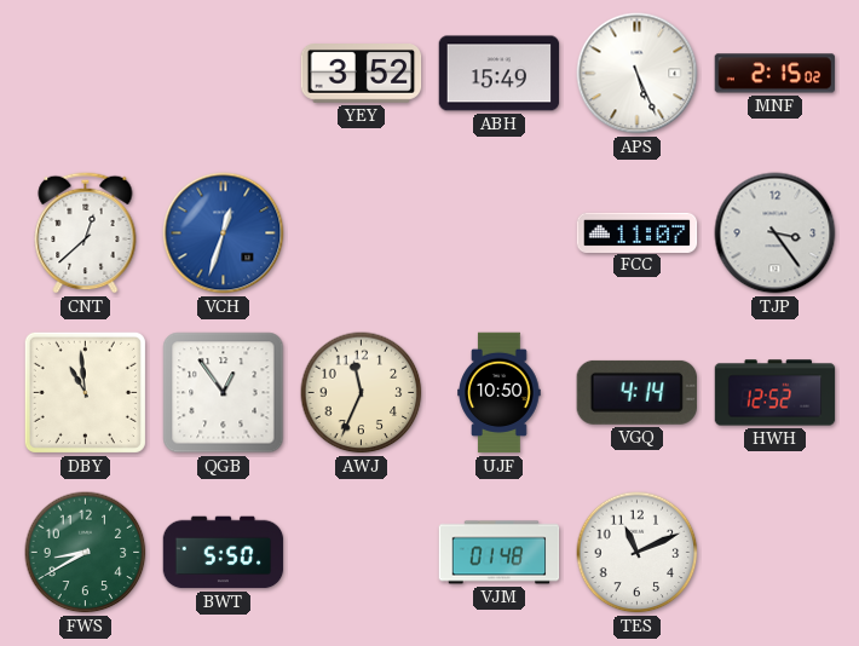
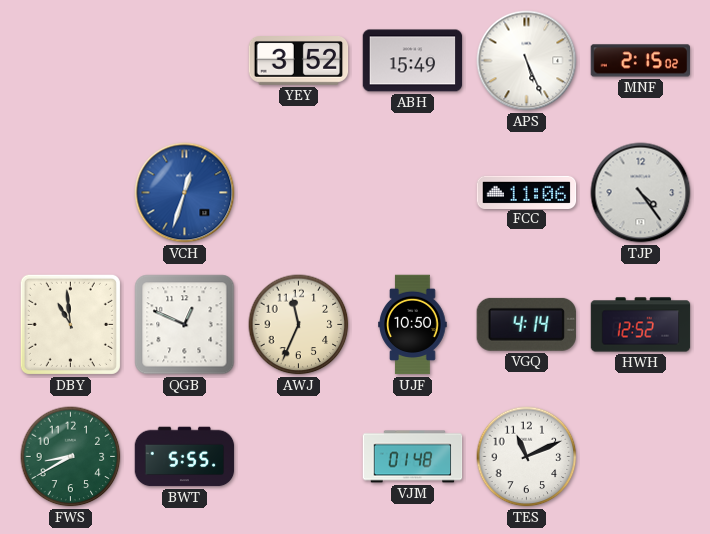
CNT: 12:38 -> none (86, 232)
FCC: 11:07 -> 11:06 (527, 192)
TJP: 3:24 -> 4:24 (641, 193)
QGB: 12:54 -> 12:49 (185, 325)
BWT: 5:50 -> 5:55 (185, 457)
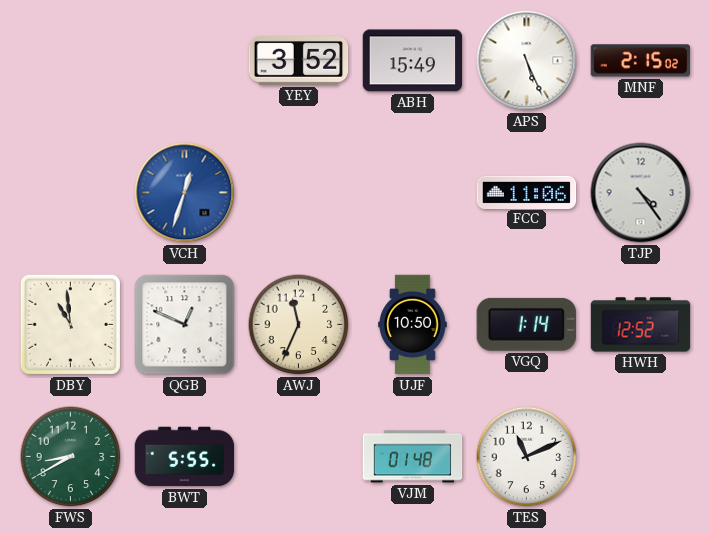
VGQ: 4:14 -> 1:14 (526, 324)
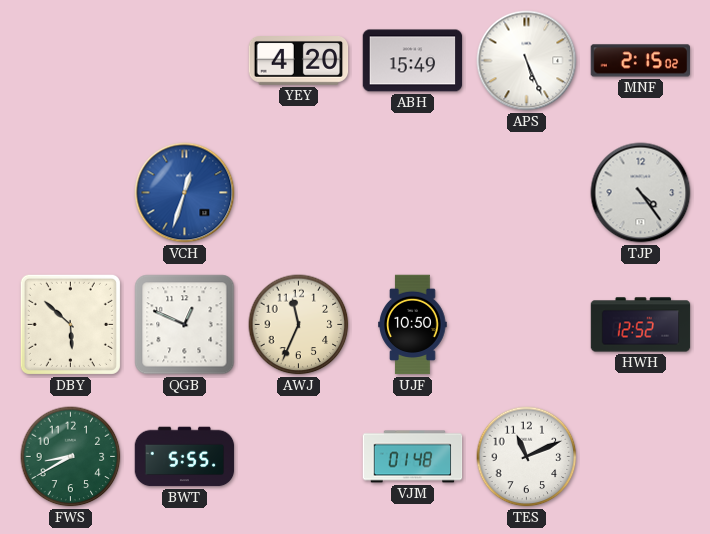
YEY: 3:52 -> 4:20 (299, 61)
FCC: 11:06 -> none (527, 192)
DBY: 10:59 -> 5:52 (70, 324)
VGQ: 1:14 -> none (526, 324)
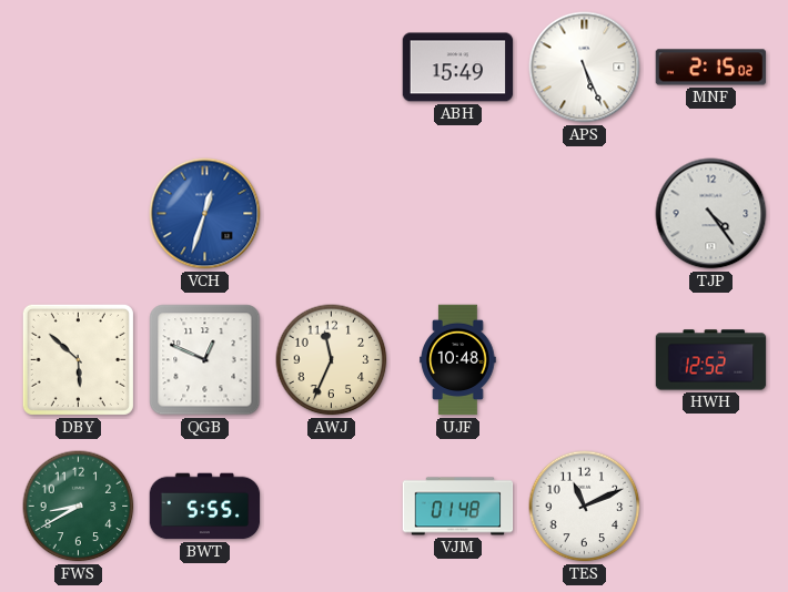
YEY: 4:20 -> none (299, 61)
UJF: 10:50 -> 10:48 (458, 360)
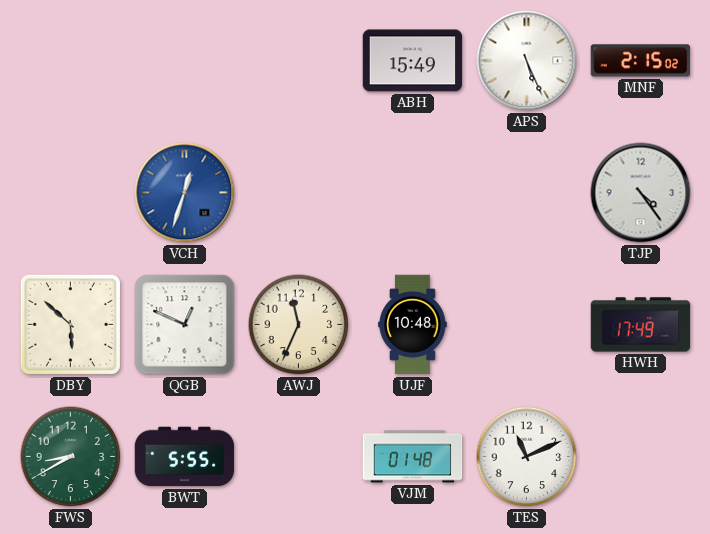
HWH: 12:52 -> 17:49 (641, 325)
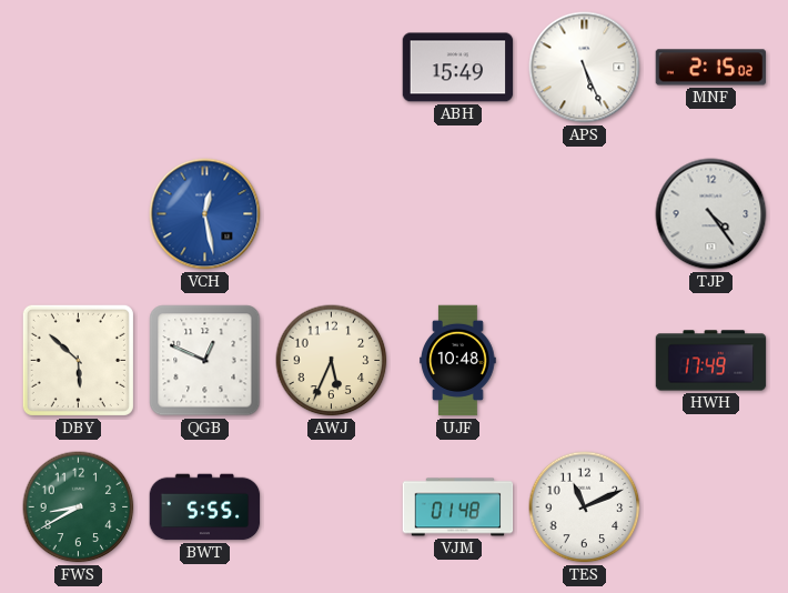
VCH: 12:33 -> 12:28 (205, 214)
AWJ: 11:34 -> 5:34 (332, 361)
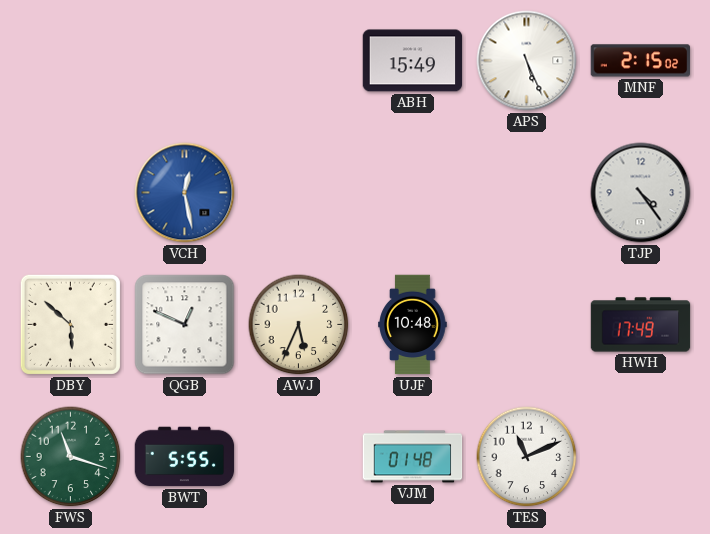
FWS: 8:40 -> 11:18 (71, 457)
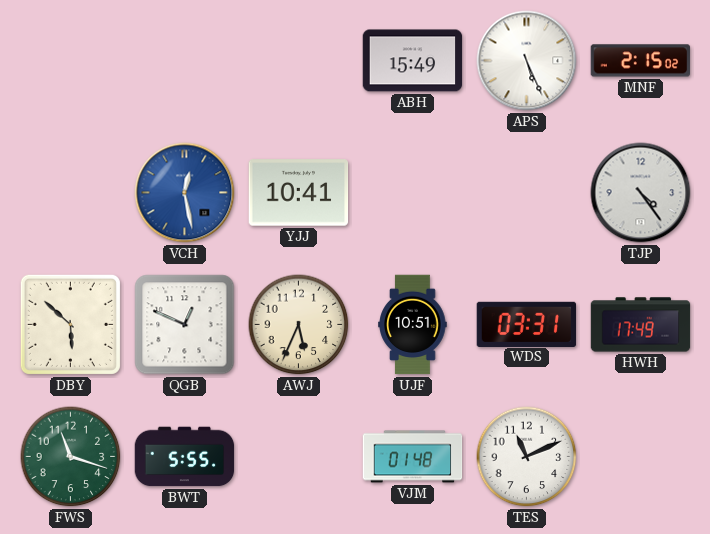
YJJ: none -> 10:41 (299, 193)
UJF: 10:48 -> 10:51 (413, 325)
WDS: none -> 03:31 (527, 324)
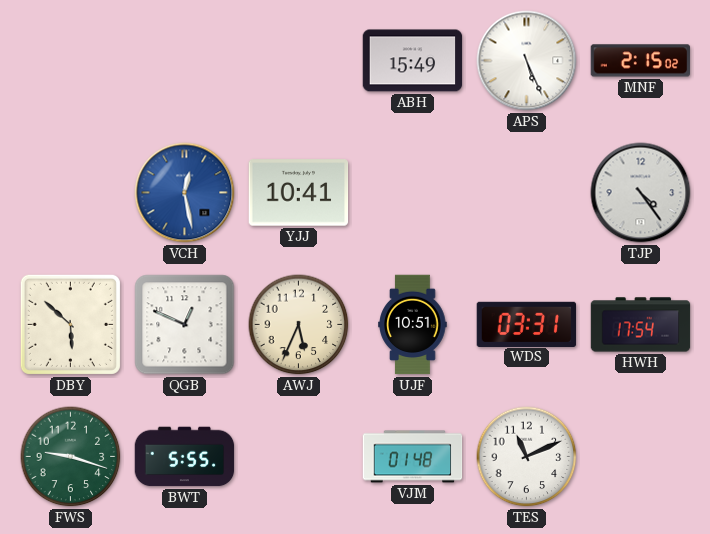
HWH: 17:49 -> 17:54 (641, 325)
FWS: 11:18 -> 9:18 (71, 457)
